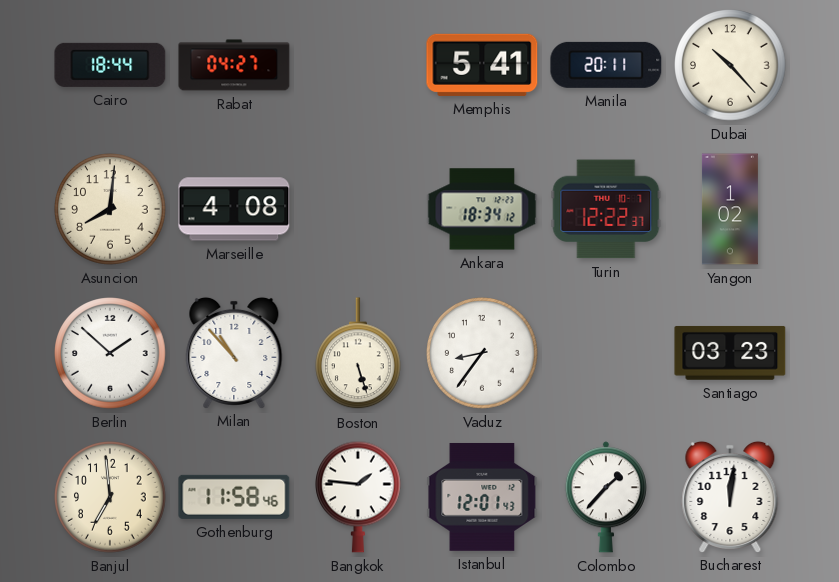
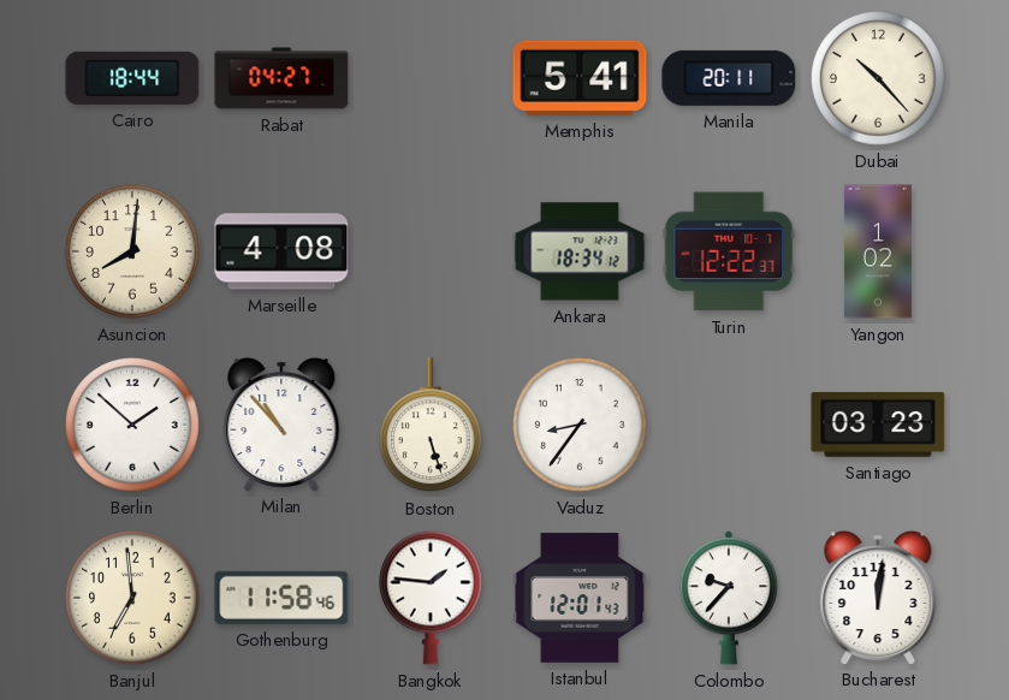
Colombo: 1:37 -> 9:37 (729, 598)
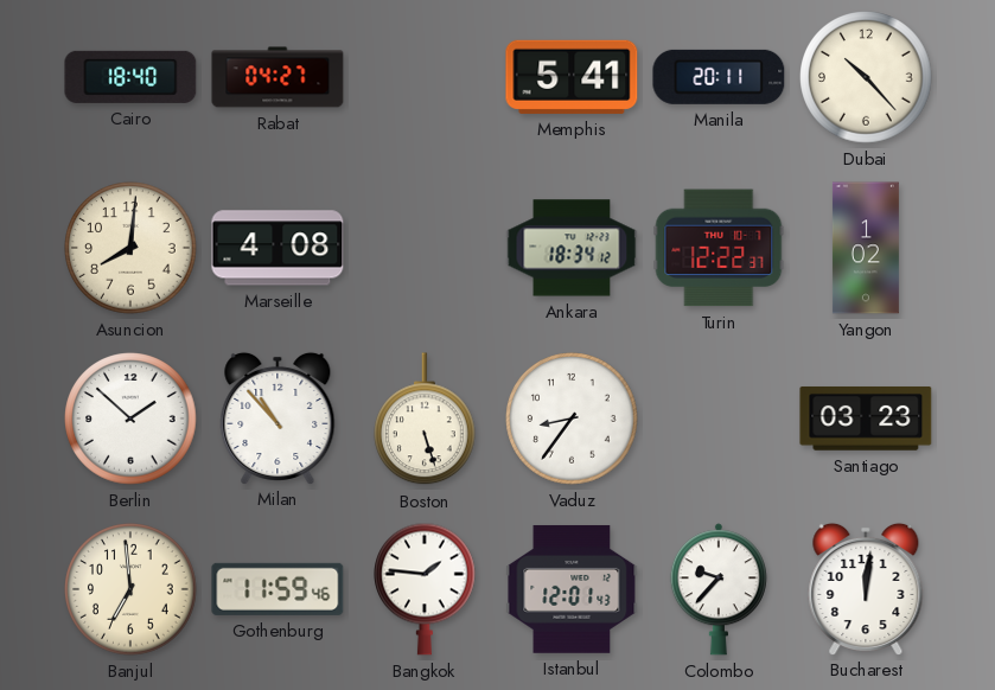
Cairo: 18:44 -> 18:40 (130, 77)
Gothenburg: 11:58 -> 11:59 (278, 589)
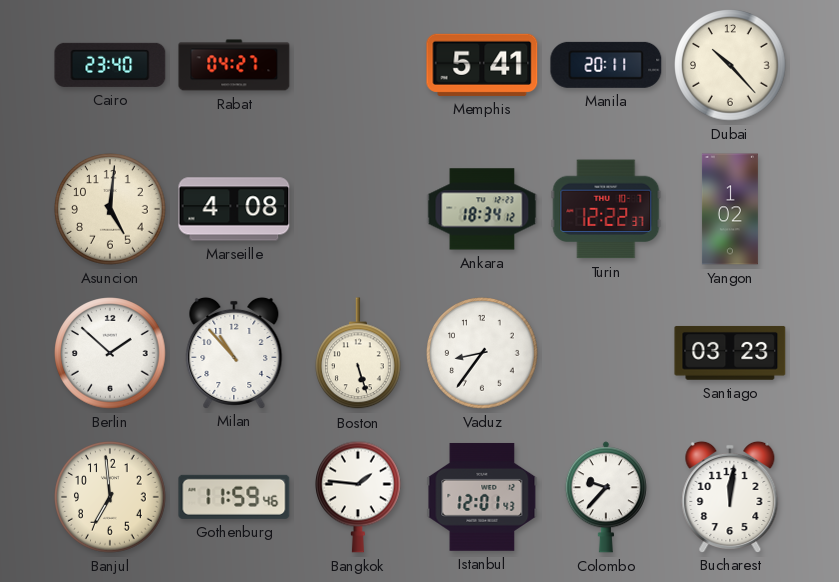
Cairo: 18:40 -> 23:40 (110, 65)
Asuncion: 8:01 -> 5:01 (110, 209)
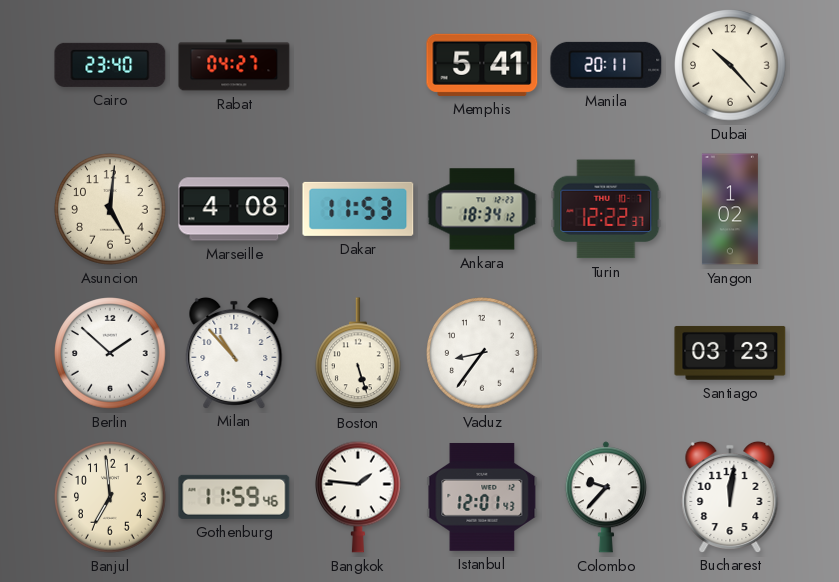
Dakar: none -> 11:53 (358, 209)
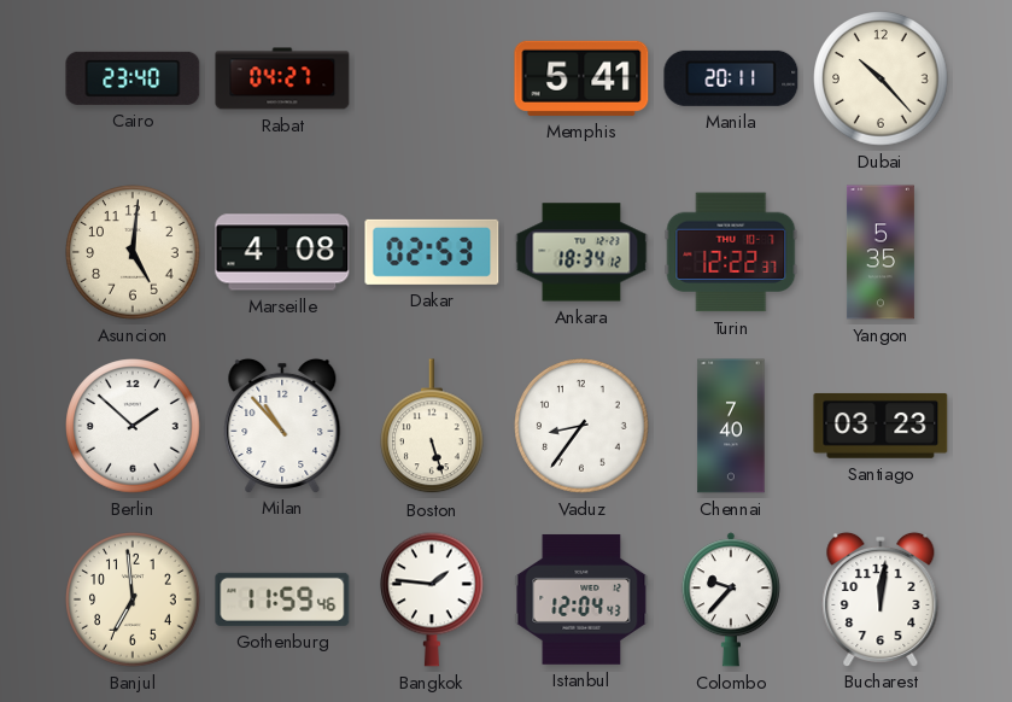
Dakar: 11:53 -> 02:53 (432, 252)
Yangon: 1:02 -> 5:35 (881, 252)
Chennai: none -> 7:40 (731, 426)
Istanbul: 12:01 -> 12:04 (581, 599)
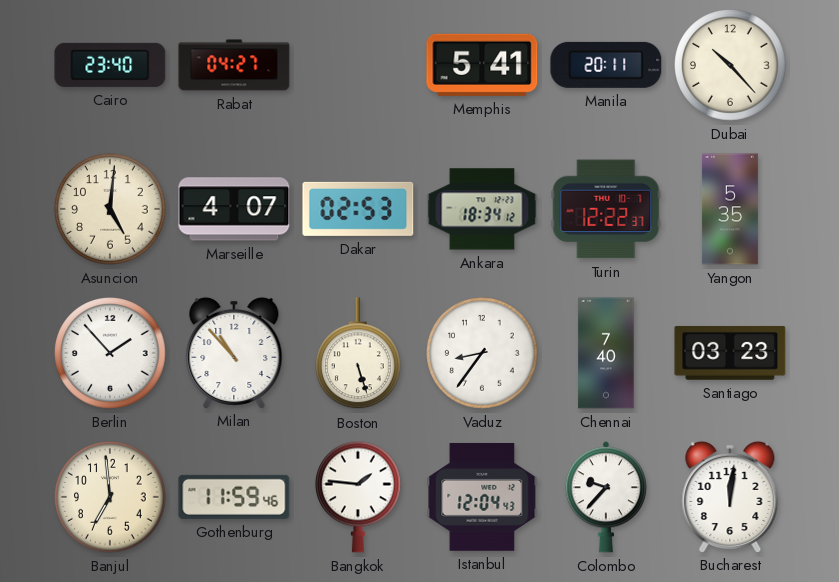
Marseille: 4:08 -> 4:07 (234, 209)
Berlin: 1:52 -> 1:53 (110, 353)
